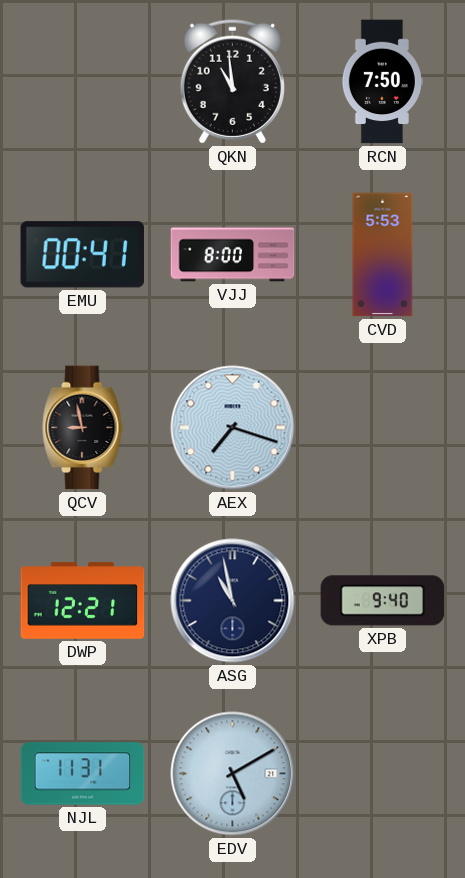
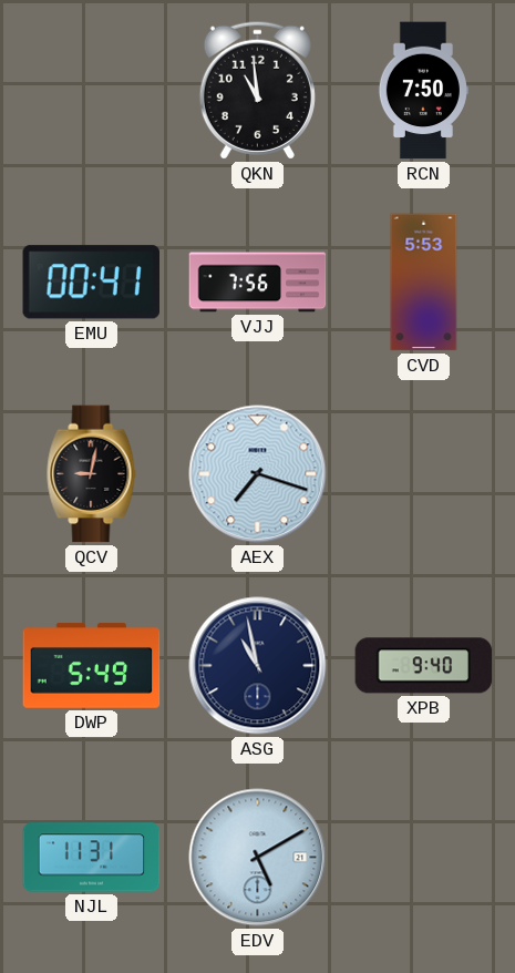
VJJ: 8:00 -> 7:56 (258, 283)
QCV: 8:58 -> 9:02 (92, 474)
DWP: 12:21 -> 5:49 (92, 666)
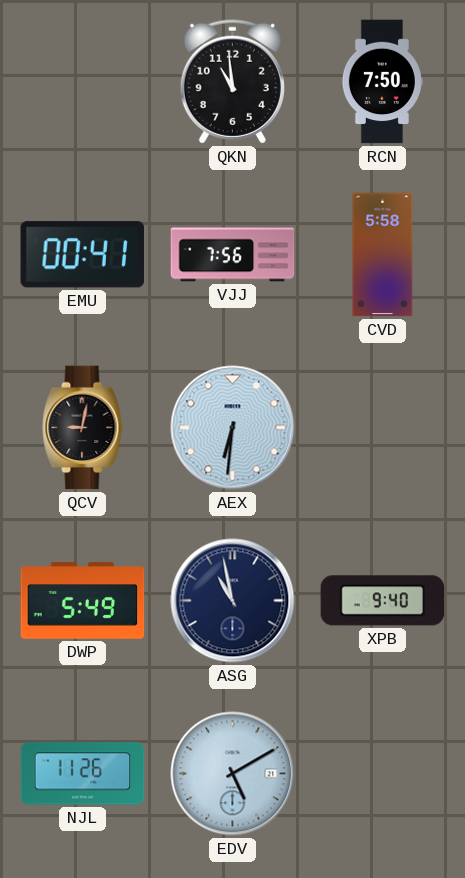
CVD: 5:53 -> 5:58 (383, 255)
AEX: 7:18 -> 6:31 (233, 428)
NJL: 11:31 -> 11:26 (83, 774)
